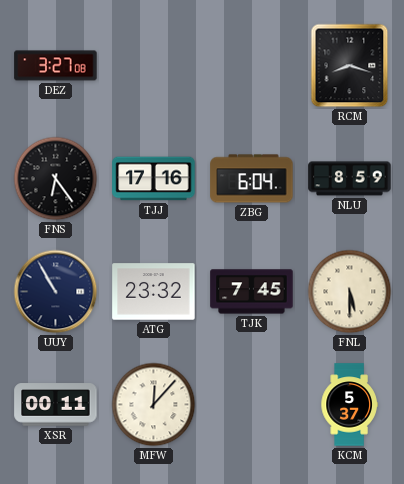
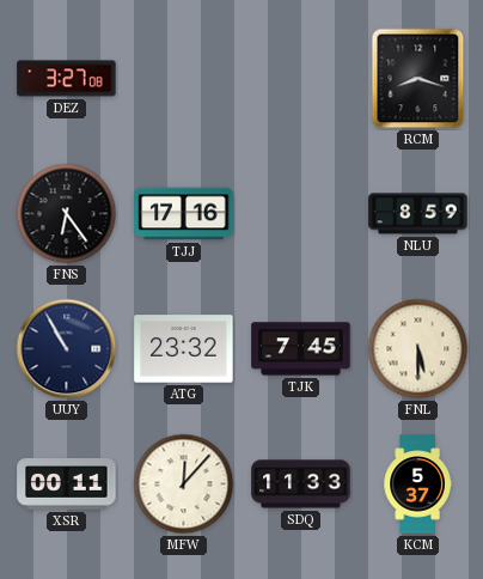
ZBG: 6:04 -> none (252, 179)
SDQ: none -> 11:33 (301, 484)
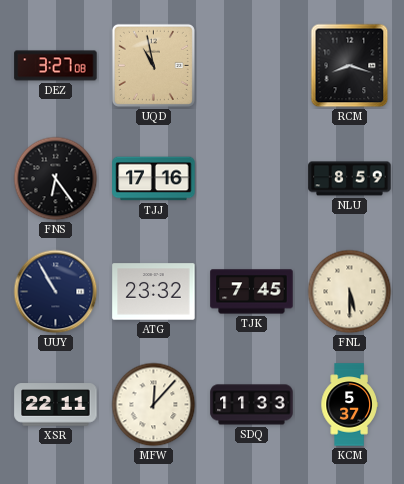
UQD: none -> 10:58 (153, 65)
XSR: 00:11 -> 22:11 (56, 405)
